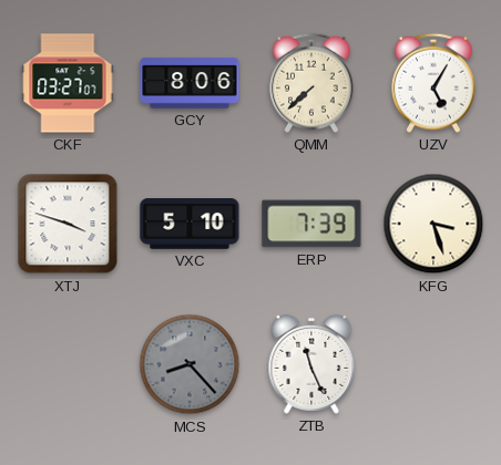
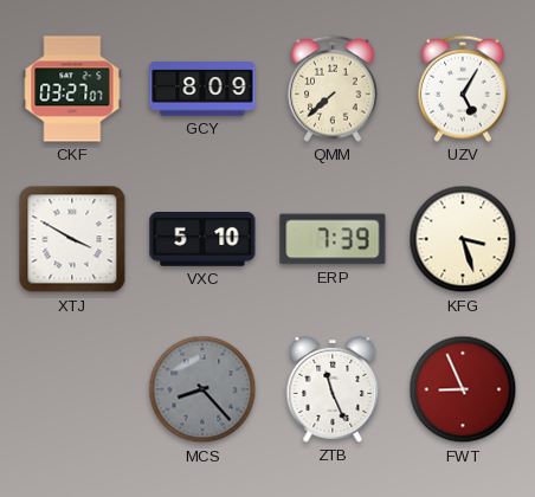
GCY: 8:06 -> 8:09 (202, 89)
XTJ: 3:48 -> 3:50 (72, 239)
FWT: none -> 8:56 (463, 389)
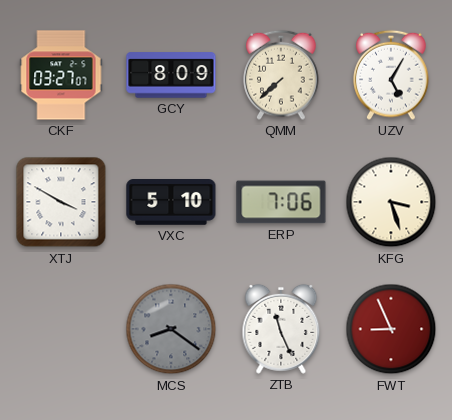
ERP: 7:39 -> 7:06 (281, 202)
MCS: 8:23 -> 8:21 (171, 329)
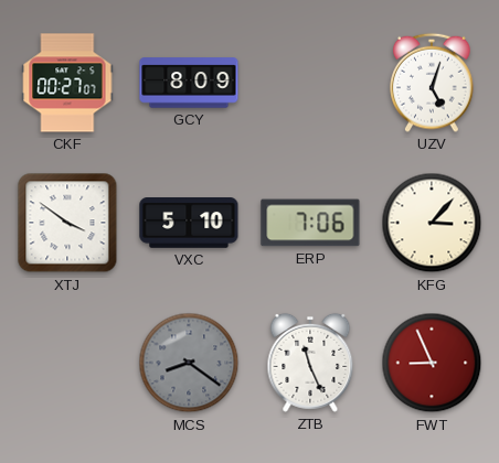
CKF: 03:27 -> 00:27 (67, 83)
QMM: 7:38 -> none (281, 75)
UZV: 5:05 -> 5:03 (432, 83)
XTJ: 3:50 -> 3:51 (67, 223)
KFG: 3:27 -> 3:07 (432, 223)
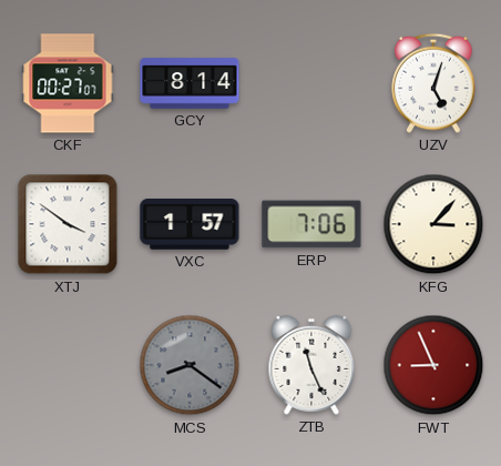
GCY: 8:09 -> 8:14 (190, 83)
VXC: 5:10 -> 1:57 (190, 225)
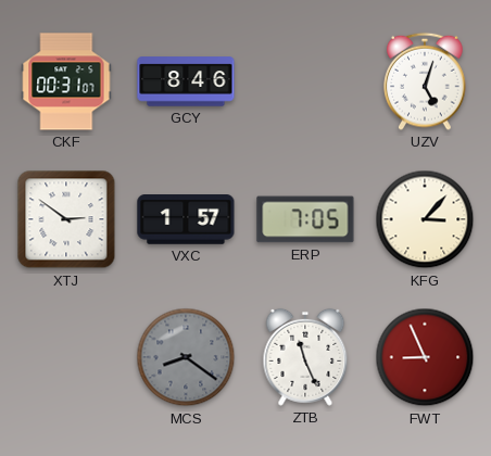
CKF: 00:27 -> 00:31 (66, 81)
GCY: 8:14 -> 8:46 (186, 81)
XTJ: 3:51 -> 2:51 (66, 219)
ERP: 7:06 -> 7:05 (305, 219)
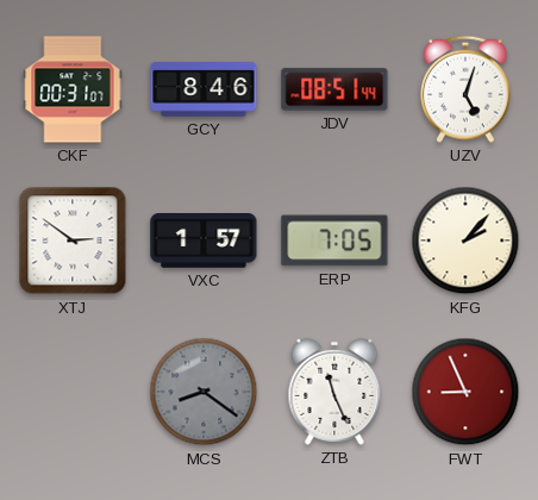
JDV: none -> 08:51 (334, 89)
KFG: 3:07 -> 2:07 (465, 240)
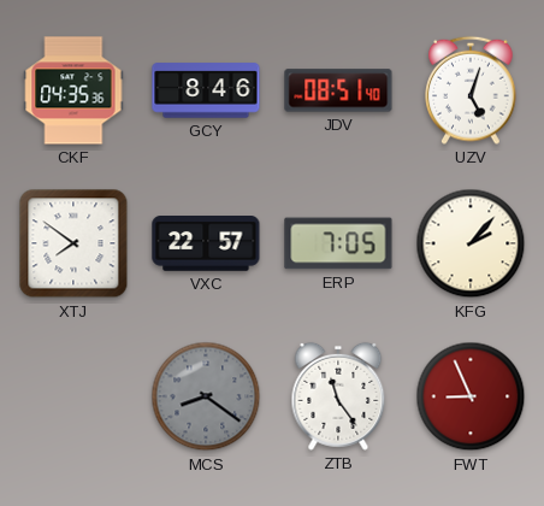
CKF: 00:31 -> 04:35 (73, 90)
JDV: 08:51:44 -> 08:51:40 (338, 90)
XTJ: 2:51 -> 7:51 (73, 243)
VXC: 1:57 -> 22:57 (206, 245)
ZTB: 11:26 -> 11:24 (338, 396)
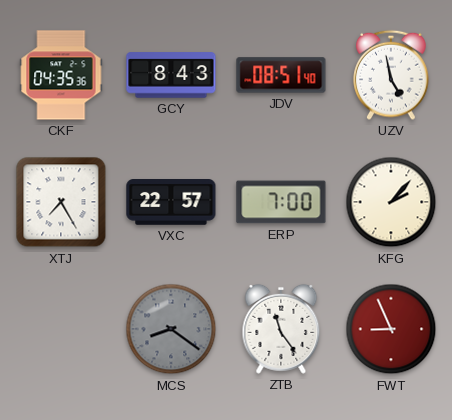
GCY: 8:46 -> 8:43 (171, 75)
UZV: 5:03 -> 4:58 (391, 75)
XTJ: 7:51 -> 7:25 (61, 202)
ERP: 7:05 -> 7:00 (281, 202)
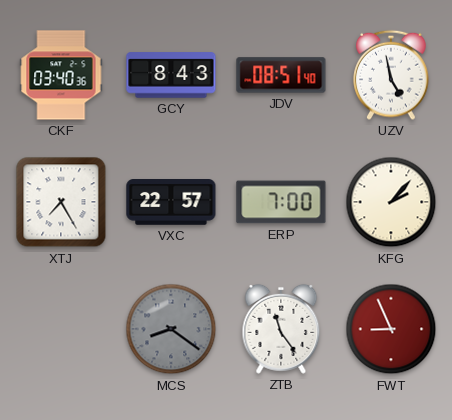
CKF: 04:35 -> 03:40 (61, 75)
